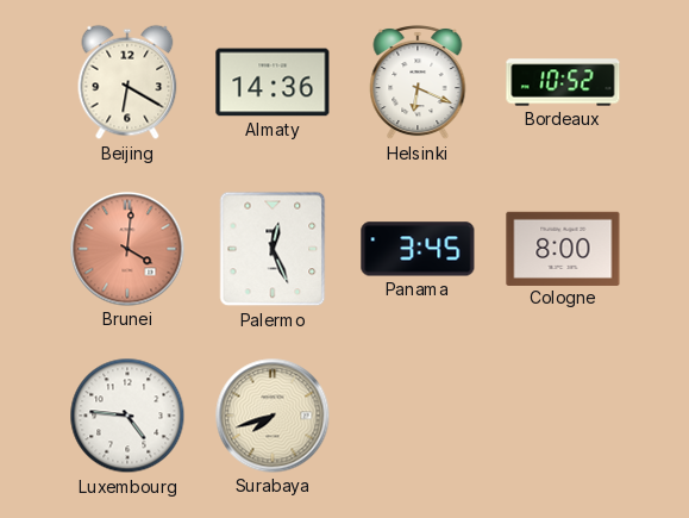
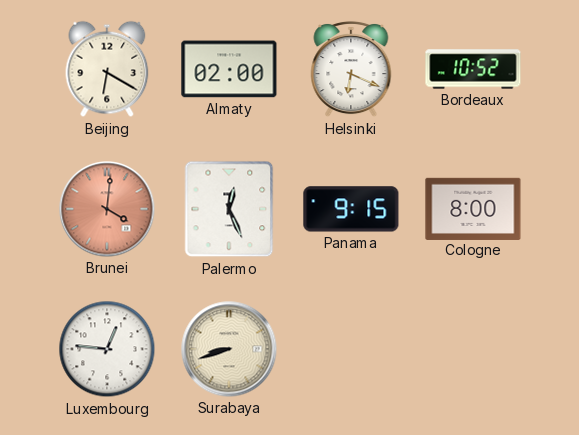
Almaty: 14:36 -> 02:00 (229, 69)
Panama: 3:45 -> 9:15 (351, 209)
Luxembourg: 4:46 -> 12:46 (107, 349)
Surabaya: 7:42 -> 8:42 (229, 349)
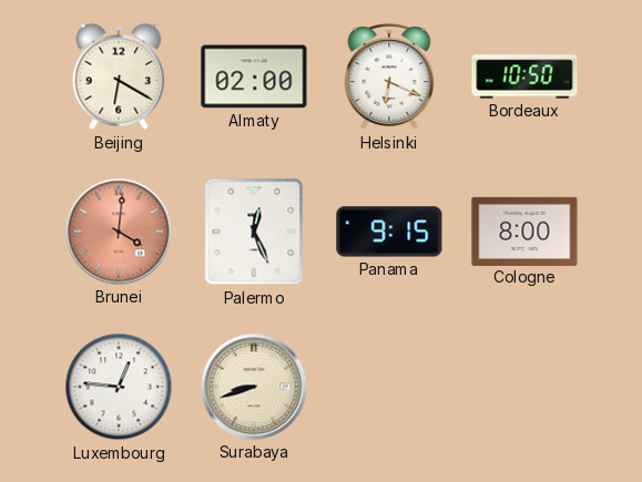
Bordeaux: 10:52 -> 10:50 (524, 76)
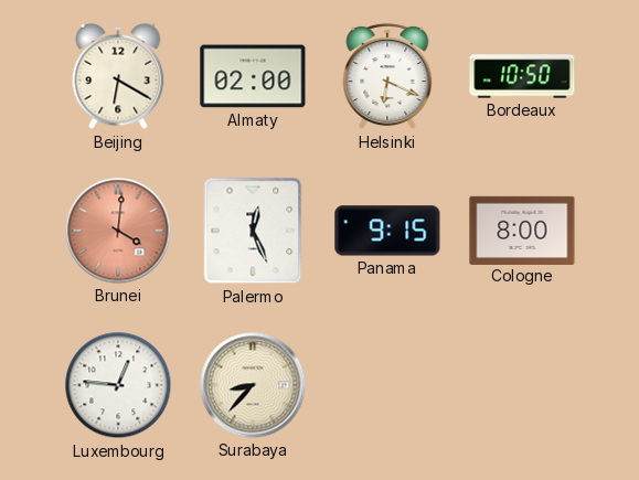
Surabaya: 8:42 -> 8:37 (253, 385)
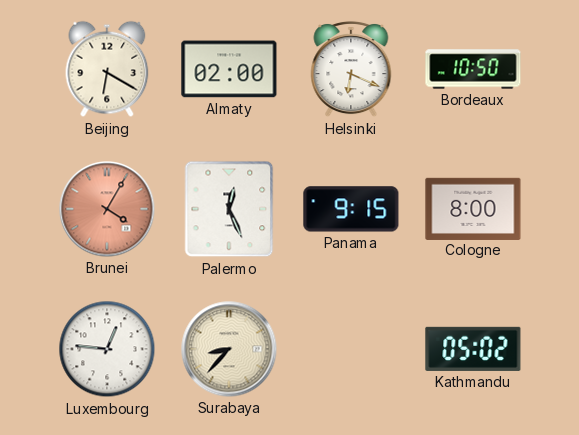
Brunei: 4:01 -> 4:05 (107, 209)
Kathmandu: none -> 05:02 (473, 349)
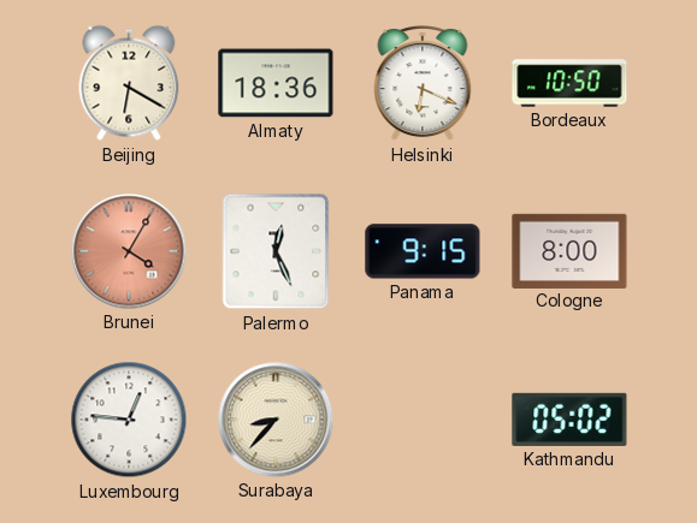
Almaty: 02:00 -> 18:36 (276, 83)
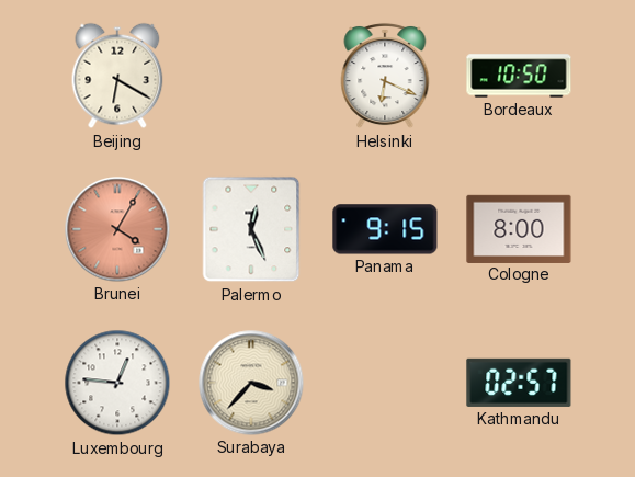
Almaty: 18:36 -> none (276, 83)
Surabaya: 8:37 -> 3:37 (251, 383)
Kathmandu: 05:02 -> 02:57 (519, 383)
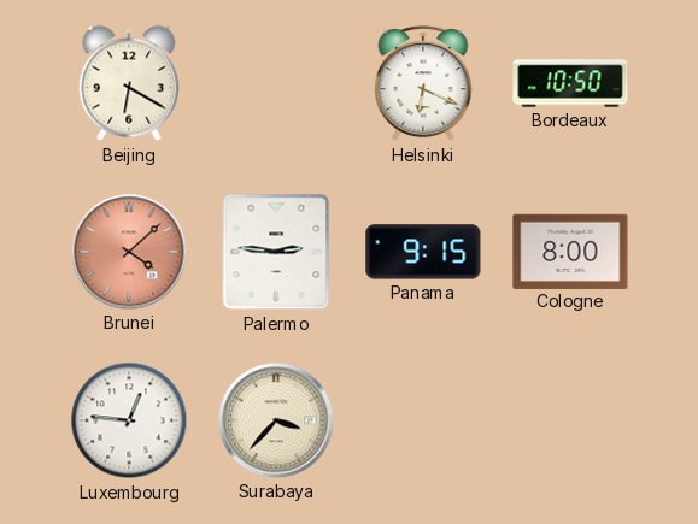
Brunei: 4:05 -> 4:08 (129, 252)
Palermo: 12:26 -> 2:46 (276, 252)
Kathmandu: 02:57 -> none (519, 383)
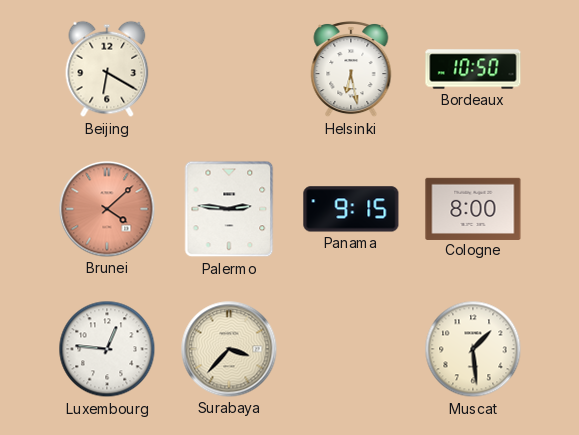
Helsinki: 6:19 -> 6:28 (351, 69)
Muscat: none -> 1:29 (473, 349)
